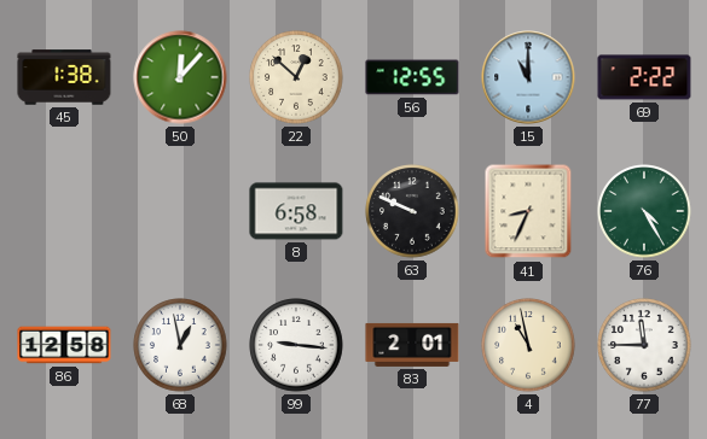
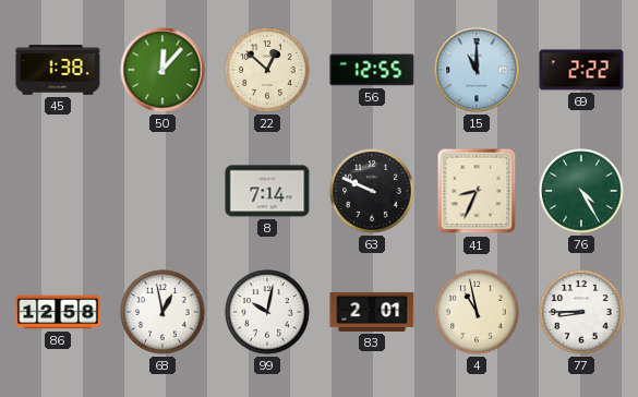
8: 6:58 -> 7:14 (267, 191)
99: 9:16 -> 10:02 (267, 312)
77: 11:45 -> 8:45 (581, 312)
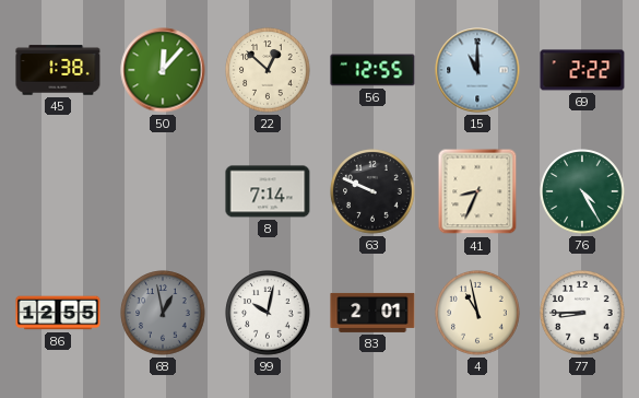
86: 12:58 -> 12:55 (58, 313)
68 dial: white -> grey (163, 313)
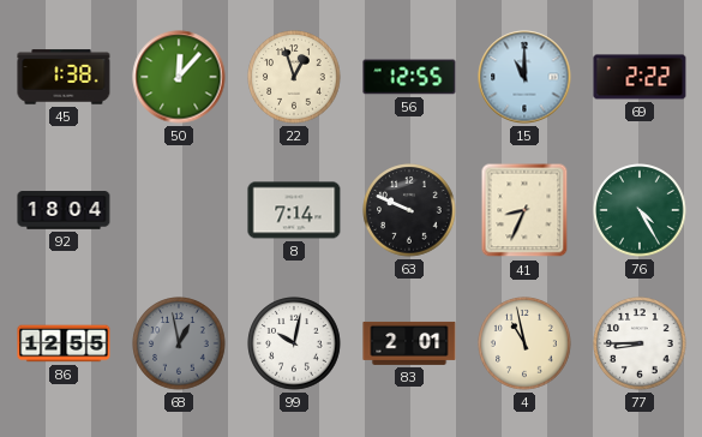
22: 12:52 -> 12:57 (294, 77)
92: none -> 18:04 (64, 210)
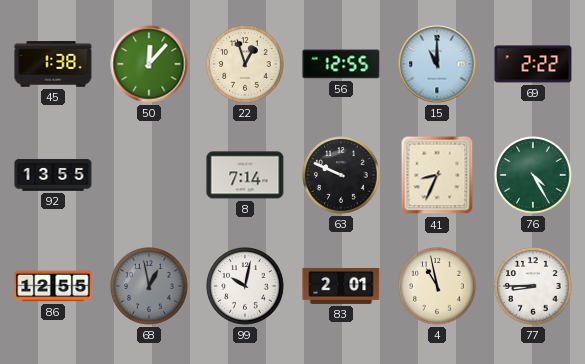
92: 18:04 -> 13:55 (53, 175)
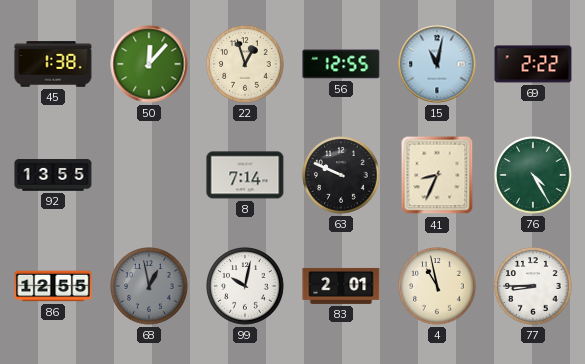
15: 11:00 -> 11:02 (437, 64)
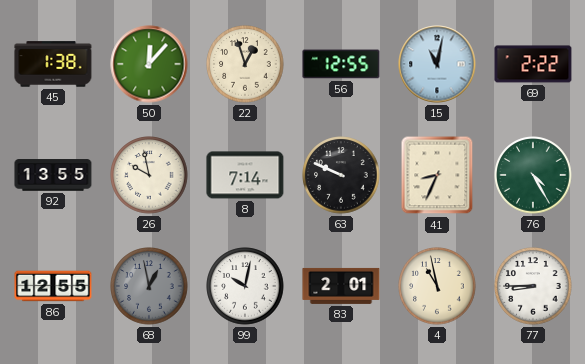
26: none -> 9:58 (149, 175)
